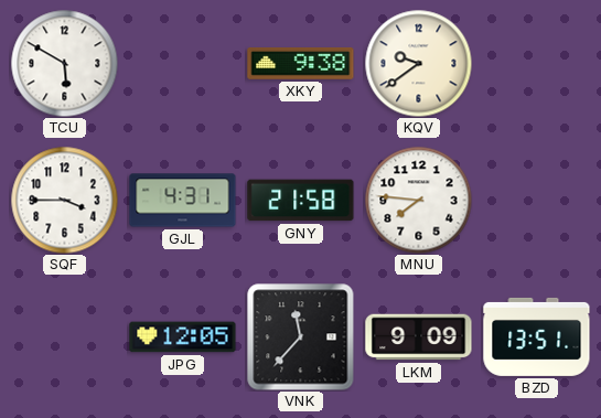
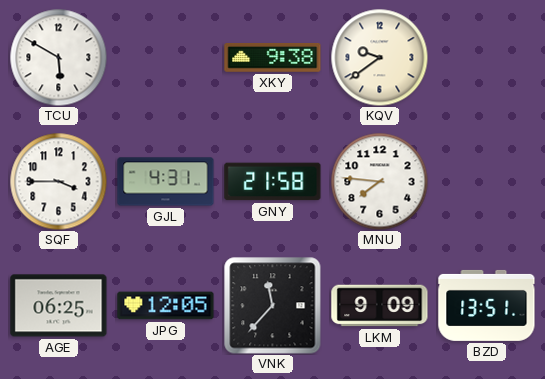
AGE: none -> 06:25 (59, 306)
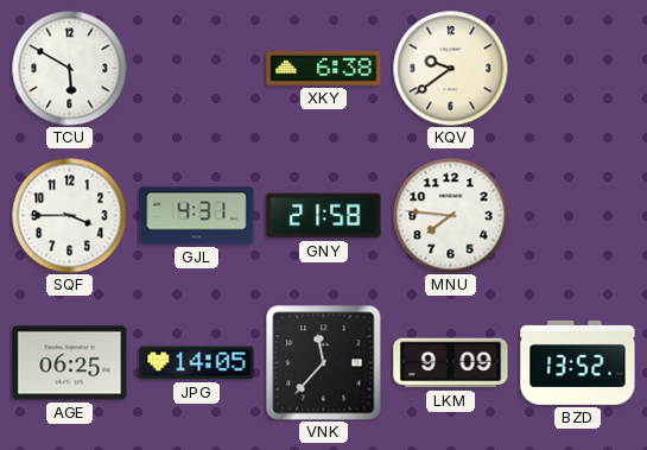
XKY: 9:38 -> 6:38 (324, 69)
JPG: 12:05 -> 14:05 (197, 363)
BZD: 13:51 -> 13:52 (578, 362)
